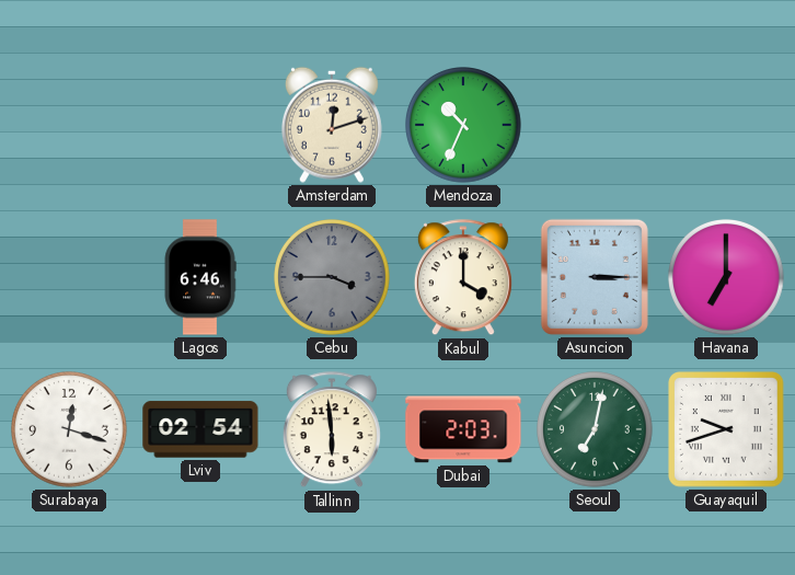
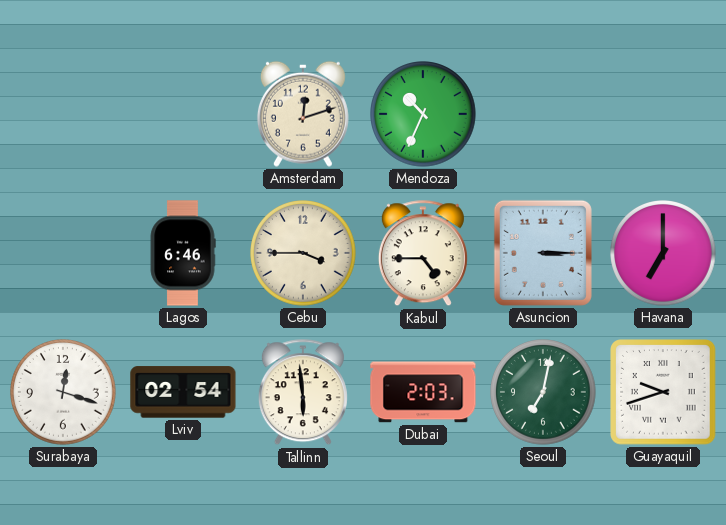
Cebu dial: grey -> cream (304, 254)
Kabul: 4:00 -> 4:45 (423, 254)
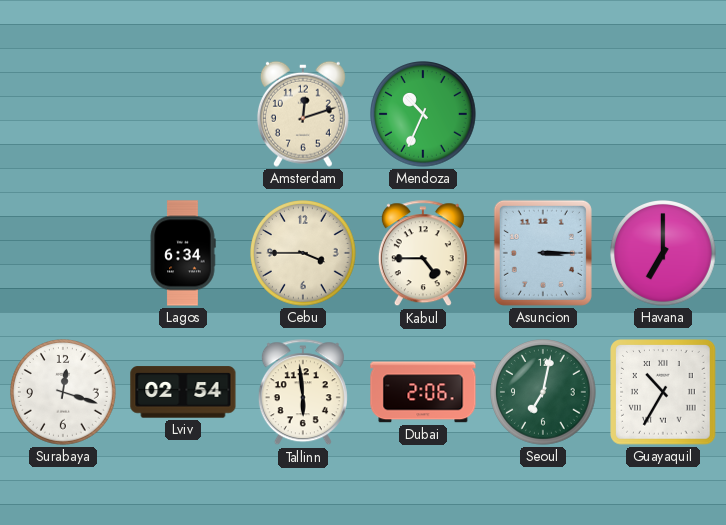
Lagos: 6:46 -> 6:34 (183, 253)
Dubai: 2:03 -> 2:06 (423, 392)
Guayaquil: 9:42 -> 10:35 (663, 392)
